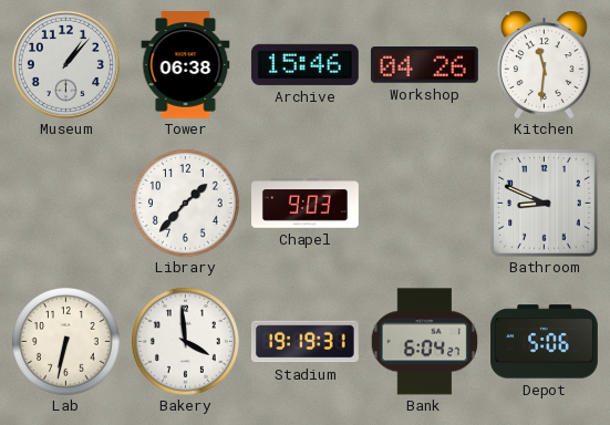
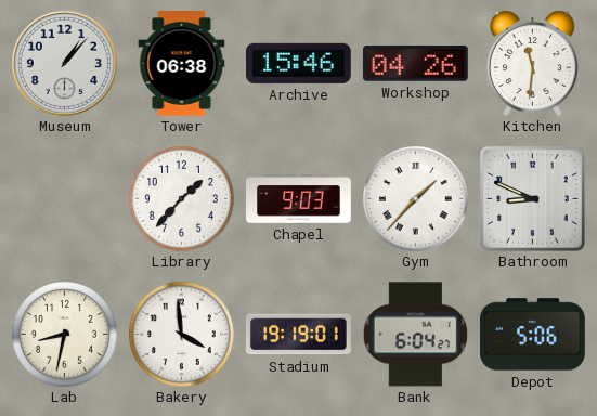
Gym: none -> 1:37 (415, 198)
Lab: 6:32 -> 8:32 (64, 334)
Stadium: 19:19:31 -> 19:19:01 (298, 335)
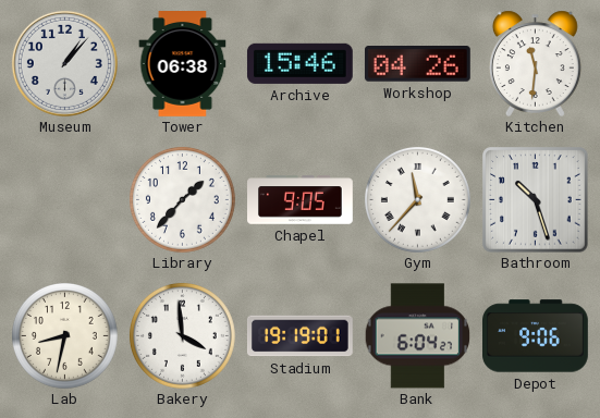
Chapel: 9:03 -> 9:05 (301, 200)
Gym: 1:37 -> 11:37 (417, 199)
Bathroom: 8:49 -> 10:27 (535, 199)
Depot: 5:06 -> 9:06 (536, 336)
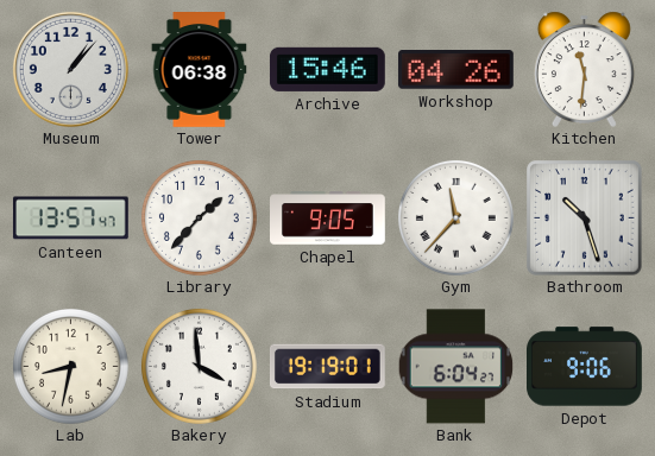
Canteen: none -> 13:57 (70, 218)
